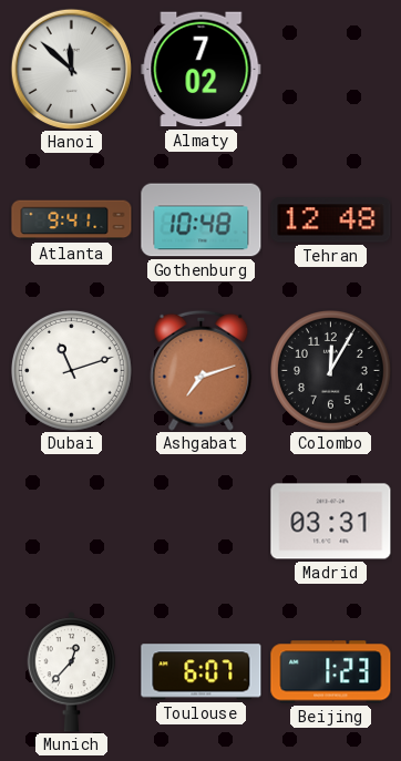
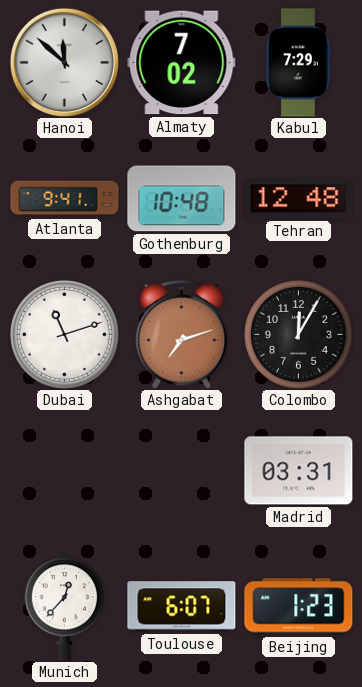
Kabul: none -> 7:29 (298, 63)
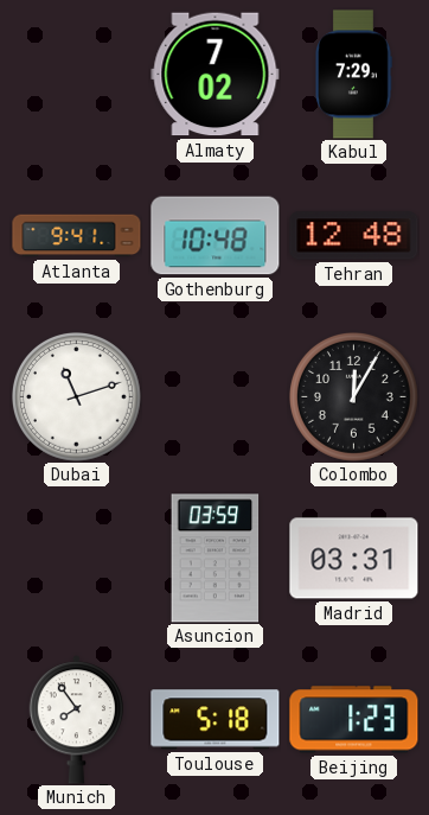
Hanoi: 11:52 -> none (64, 62)
Ashgabat: 7:12 -> none (182, 334)
Asuncion: none -> 03:59 (216, 559)
Munich: 12:37 -> 7:54 (77, 720)
Toulouse: 6:07 -> 5:18 (216, 720)
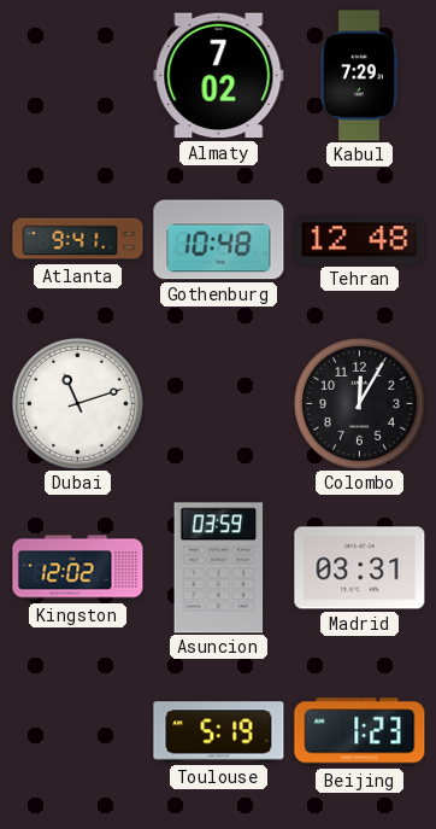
Kingston: none -> 12:02 (78, 568)
Munich: 7:54 -> none (77, 720)
Toulouse: 5:18 -> 5:19 (219, 732)
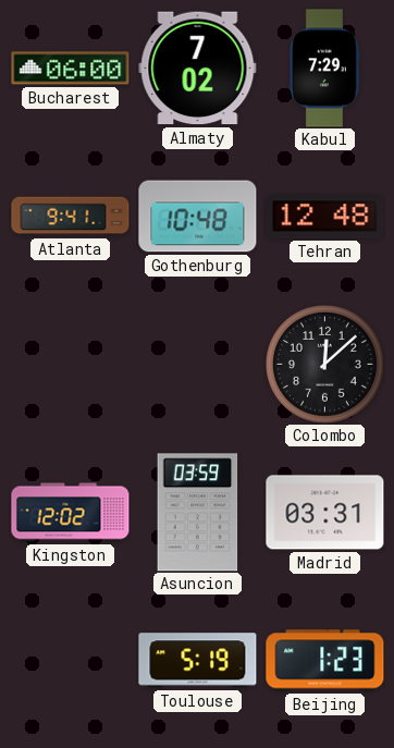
Bucharest: none -> 06:00 (71, 69)
Dubai: 11:12 -> none (78, 404)
Colombo: 12:05 -> 12:08 (325, 365)
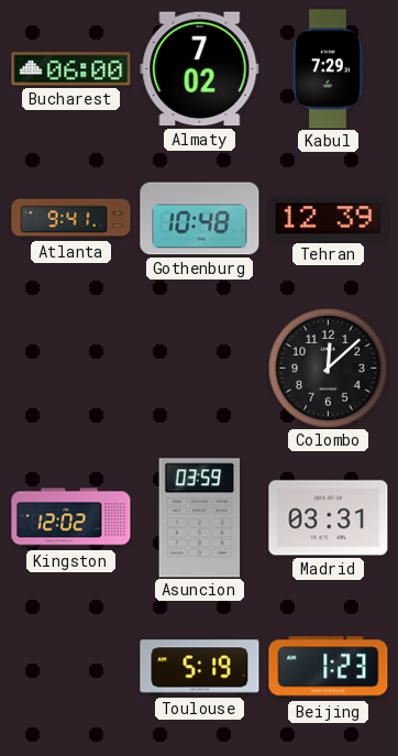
Tehran: 12:48 -> 12:39 (329, 219)
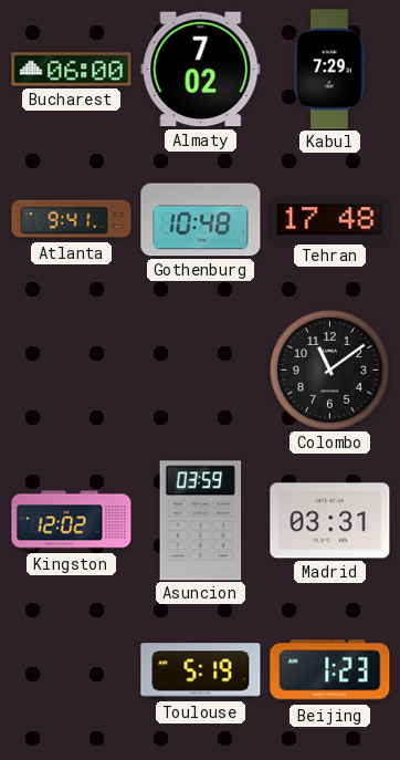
Tehran: 12:39 -> 17:48 (330, 220)
Colombo: 12:08 -> 11:09 (330, 371)
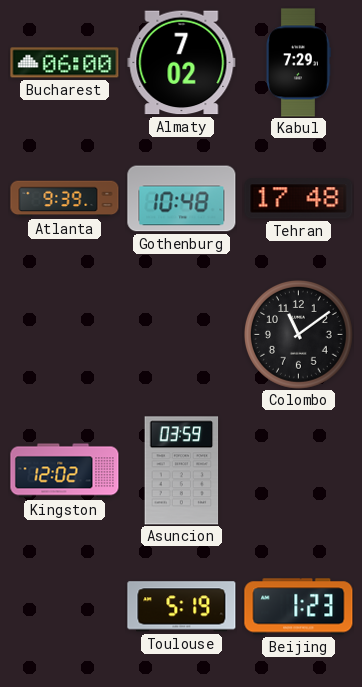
Atlanta: 9:41 -> 9:39 (65, 199)
Madrid: 03:31 -> none (330, 521)
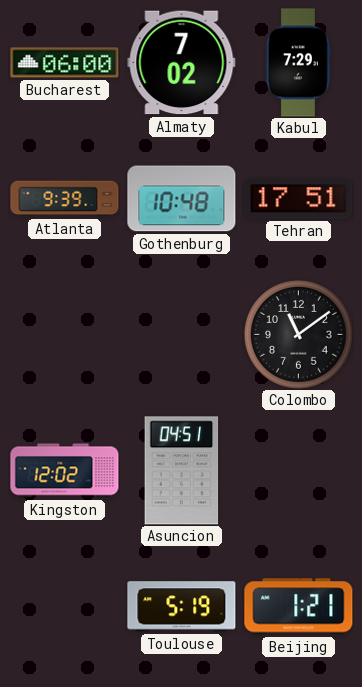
Tehran: 17:48 -> 17:51 (299, 199)
Asuncion: 03:59 -> 04:51 (182, 471)
Beijing: 1:23 -> 1:21 (299, 607)
